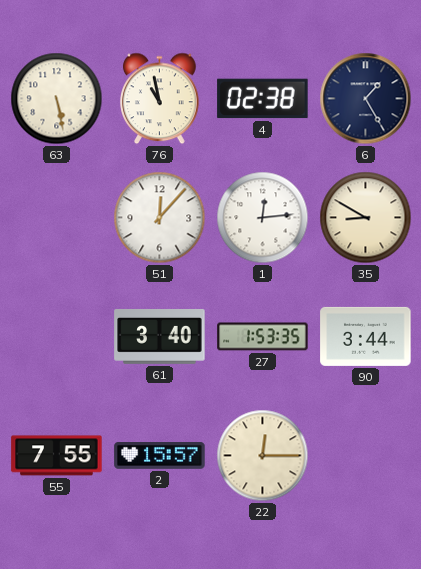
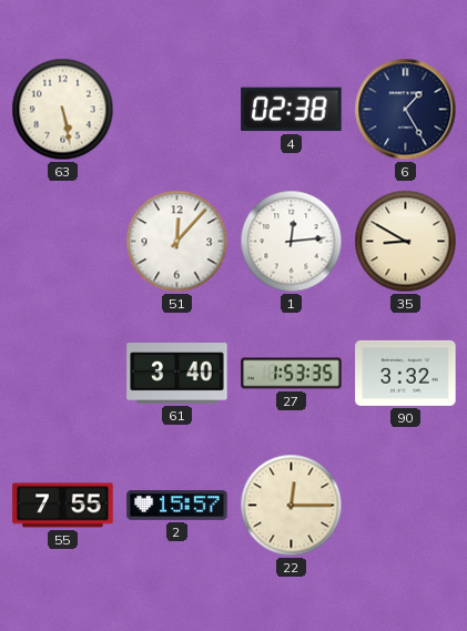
76: 10:58 -> none (160, 99)
90: 3:44 -> 3:32 (406, 373)
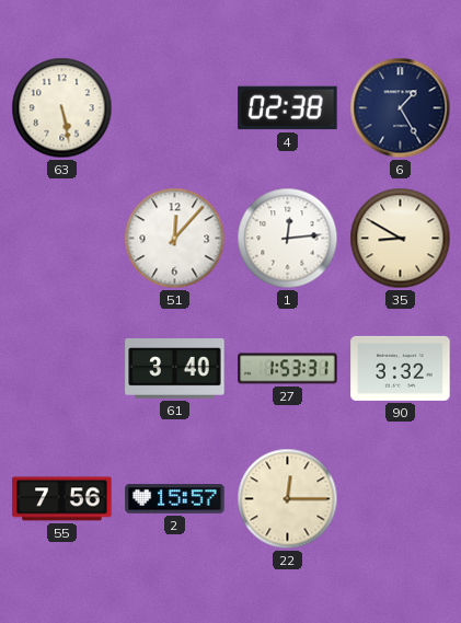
27: 1:53:35 -> 1:53:31 (288, 369)
55: 7:55 -> 7:56 (62, 499)
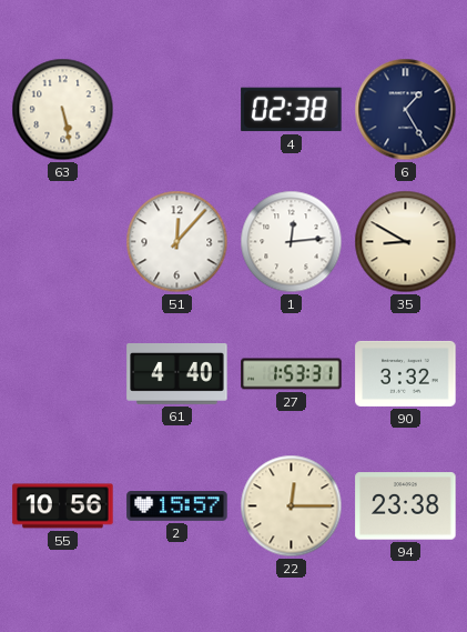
61: 3:40 -> 4:40 (177, 374)
55: 7:56 -> 10:56 (63, 506)
94: none -> 23:38 (406, 506)
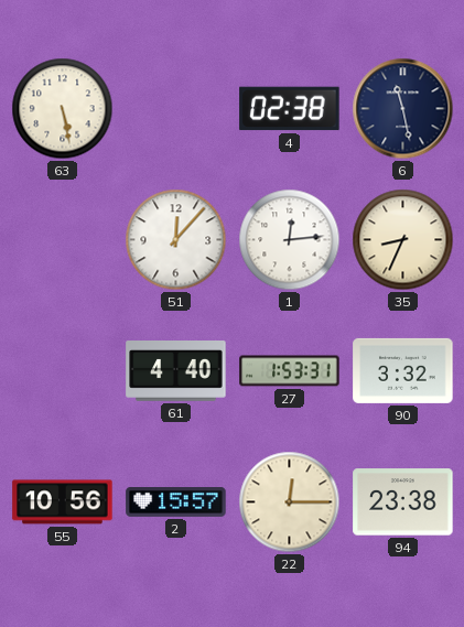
6: 1:25 -> 11:28 (403, 109)
35: 8:50 -> 8:34 (403, 240)
